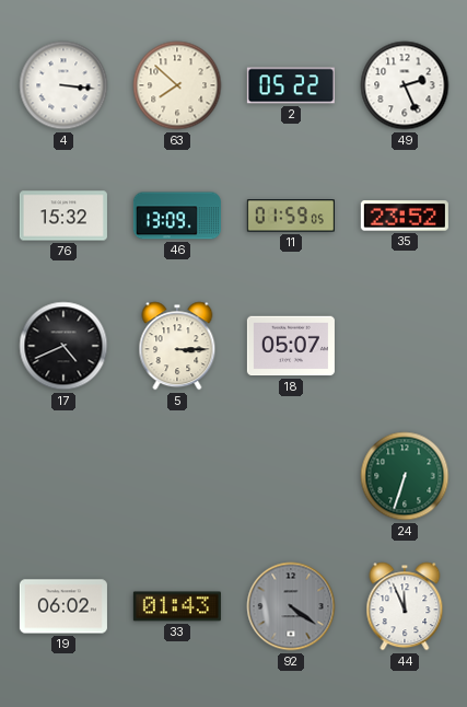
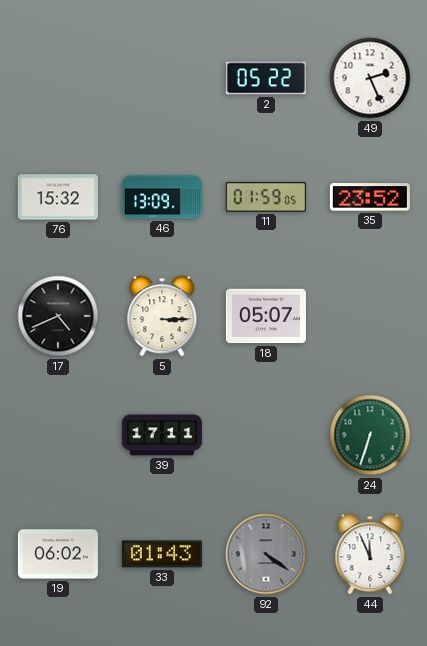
4: 3:16 -> none (63, 85)
63: 7:52 -> none (177, 85)
39: none -> 17:11 (162, 435)
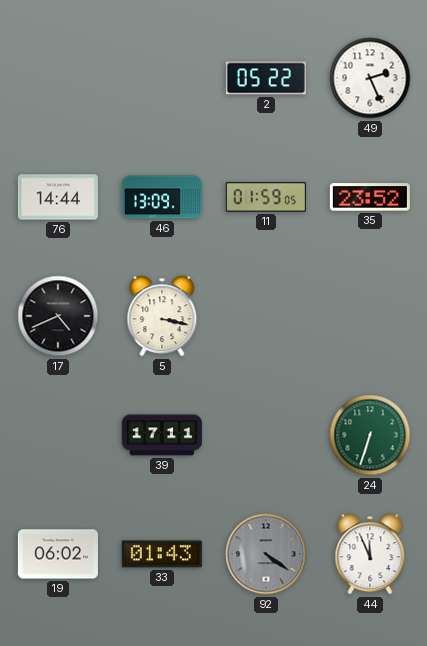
76: 15:32 -> 14:44 (58, 197)
5: 3:15 -> 3:17 (162, 316)
18: 05:07 -> none (266, 316)
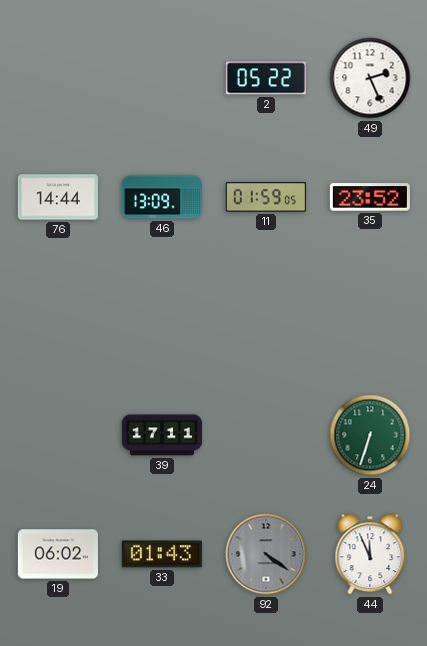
17: 4:41 -> none (58, 316)
5: 3:17 -> none (162, 316)
